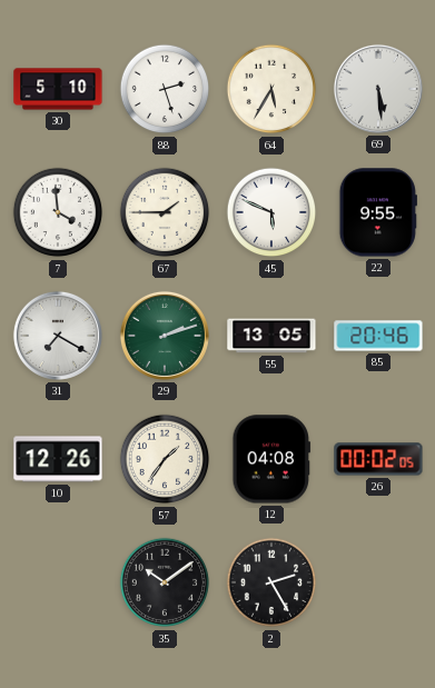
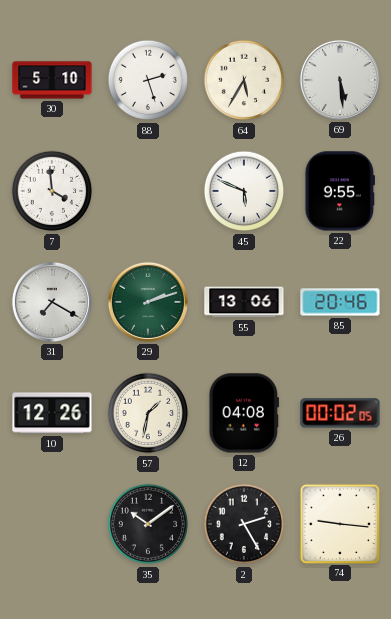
67: 1:45 -> none (165, 212)
55: 13:05 -> 13:06 (244, 302)
57: 1:36 -> 1:32 (148, 413)
74: none -> 9:16 (339, 523)
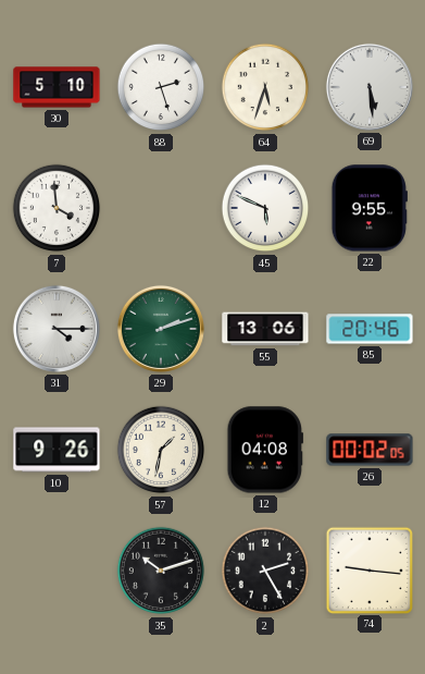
64: 5:35 -> 5:33 (265, 87)
31: 7:20 -> 4:15 (57, 329)
10: 12:26 -> 9:26 (57, 450)
35: 10:09 -> 10:12 (161, 571)
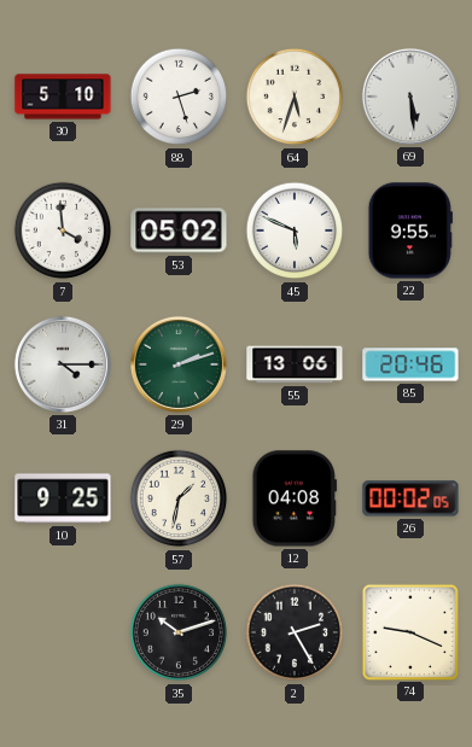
53: none -> 05:02 (179, 230)
10: 9:26 -> 9:25 (63, 498)
74: 9:16 -> 9:19 (409, 631)
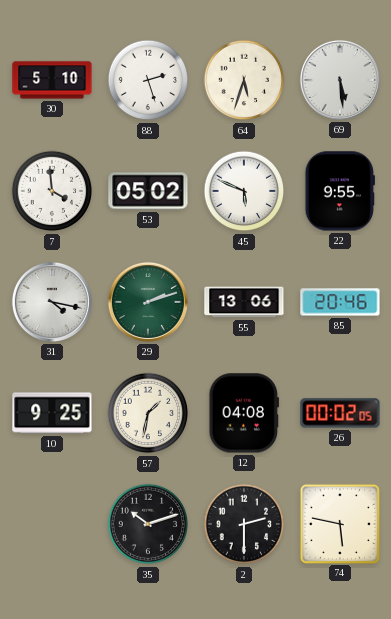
31: 4:15 -> 4:17 (52, 302)
2: 2:25 -> 2:30 (244, 524)
74: 9:19 -> 5:47 (339, 523)
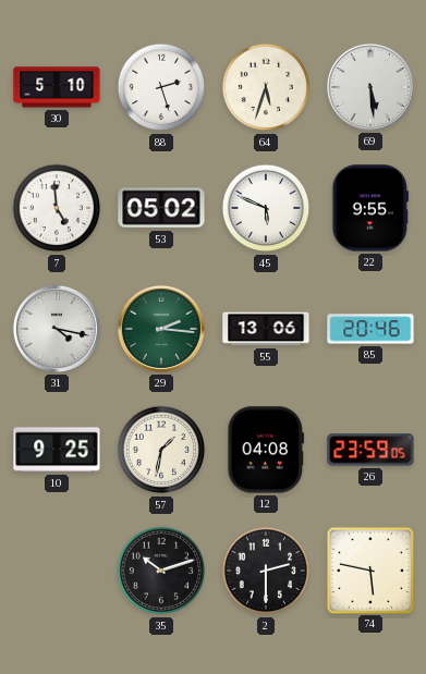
7: 3:59 -> 4:59 (57, 208)
29: 2:12 -> 2:16 (161, 329)
26: 00:02 -> 23:59 (370, 450)
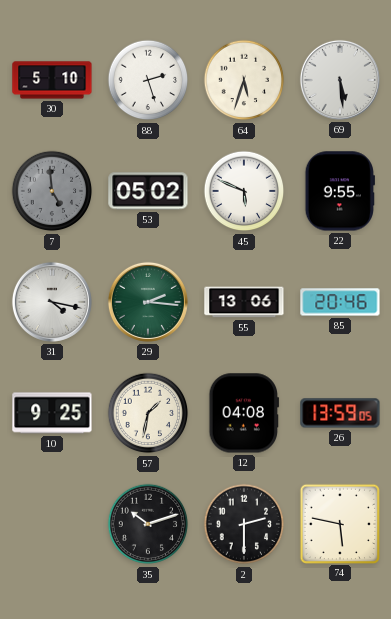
7 dial: white -> grey (52, 191)
26: 23:59 -> 13:59 (340, 413)
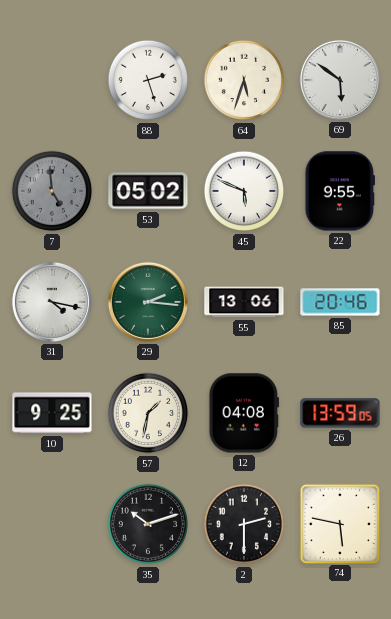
30: 5:10 -> none (52, 80)
69: 5:29 -> 5:51 (340, 80)
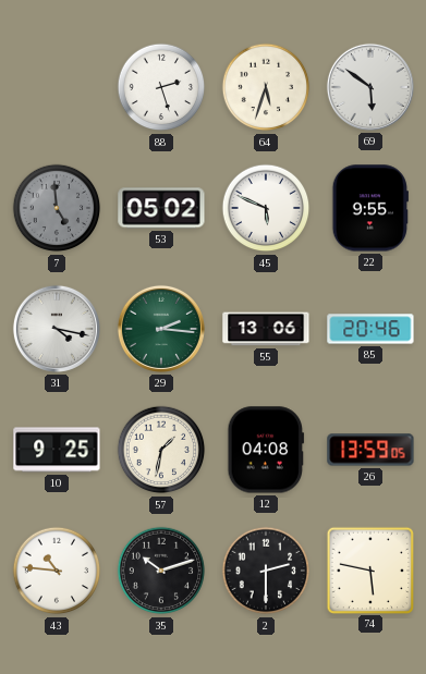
43: none -> 10:46 (57, 571)
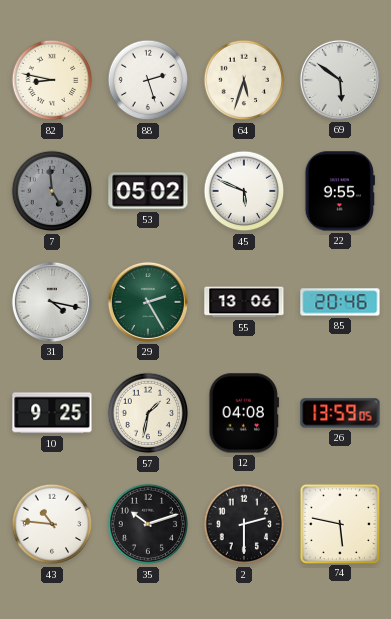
82: none -> 8:47 (52, 80)
29: 2:16 -> 2:25 (148, 302)
